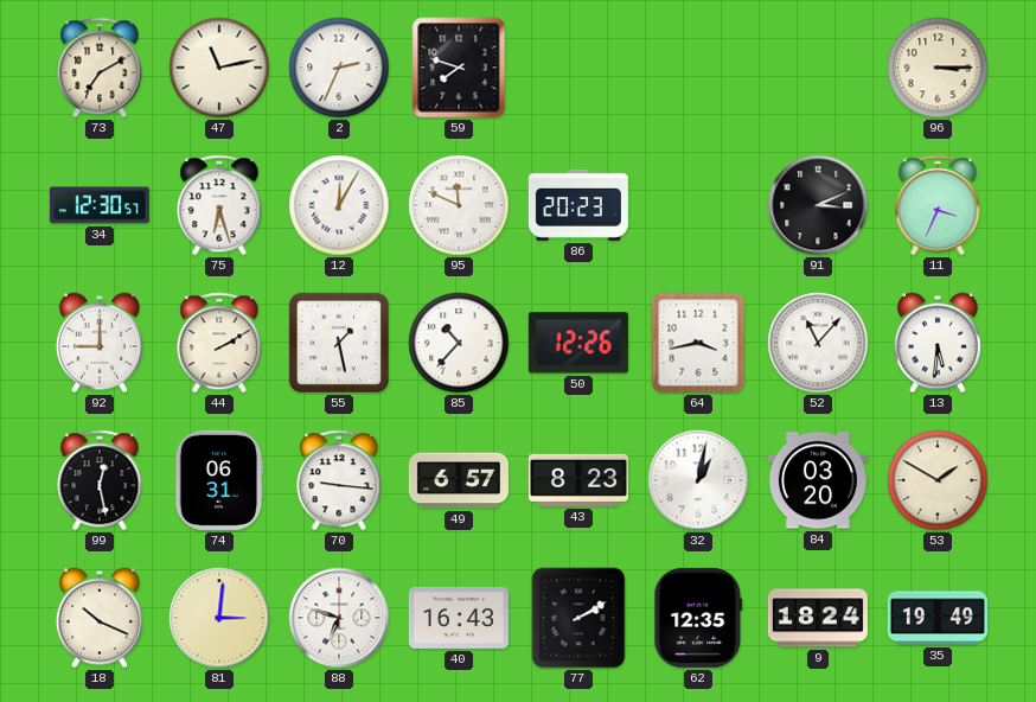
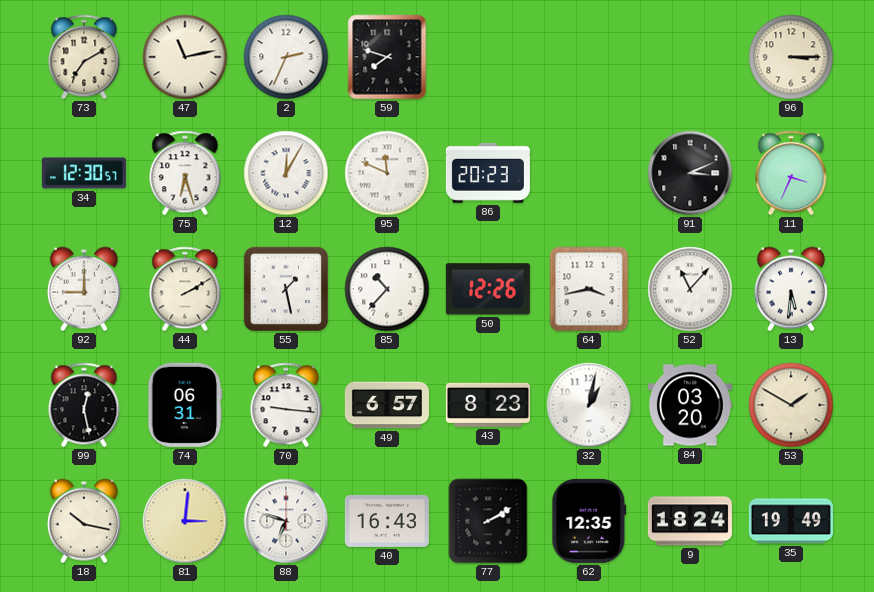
18: 10:19 -> 10:17 (84, 521)
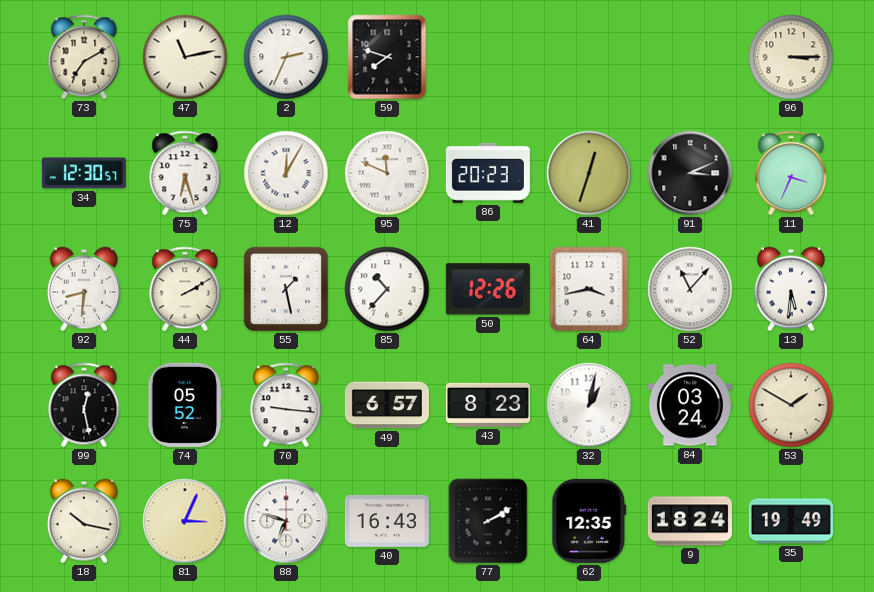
41: none -> 12:33 (589, 173)
92: 9:00 -> 8:31 (84, 289)
74: 06:31 -> 05:52 (185, 405)
84: 03:20 -> 03:24 (690, 405)
81: 3:01 -> 3:04 (185, 521)
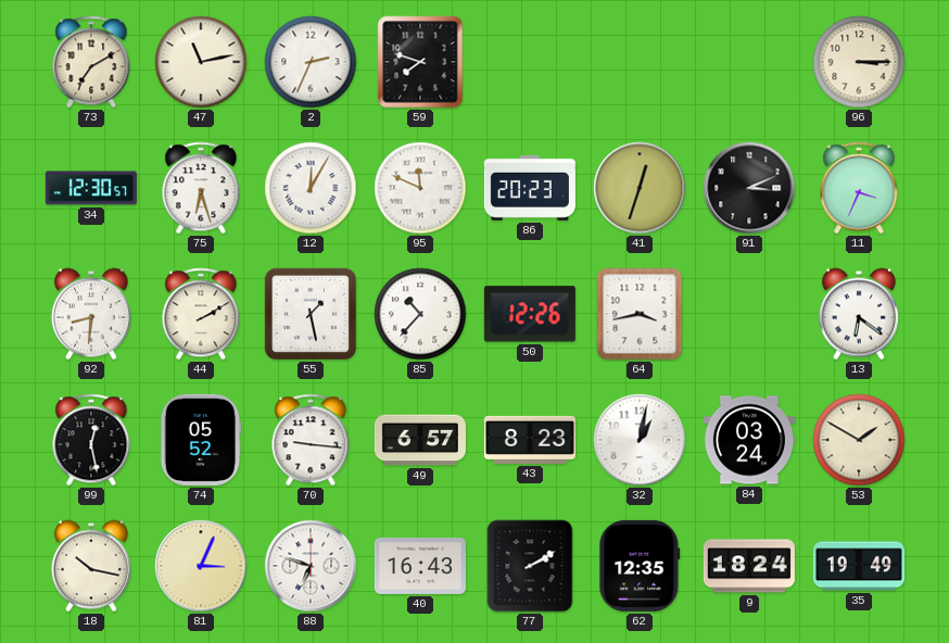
52: 11:07 -> none (690, 289)
13: 5:31 -> 6:21 (859, 314)
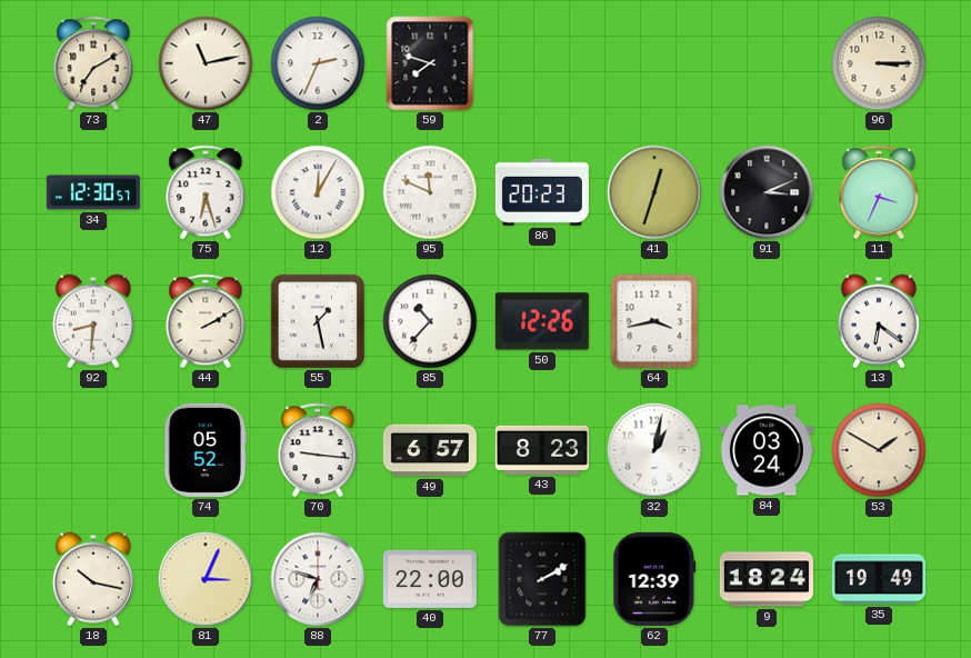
99: 12:28 -> none (91, 440)
40: 16:43 -> 22:00 (430, 579)
62: 12:35 -> 12:39 (654, 579)
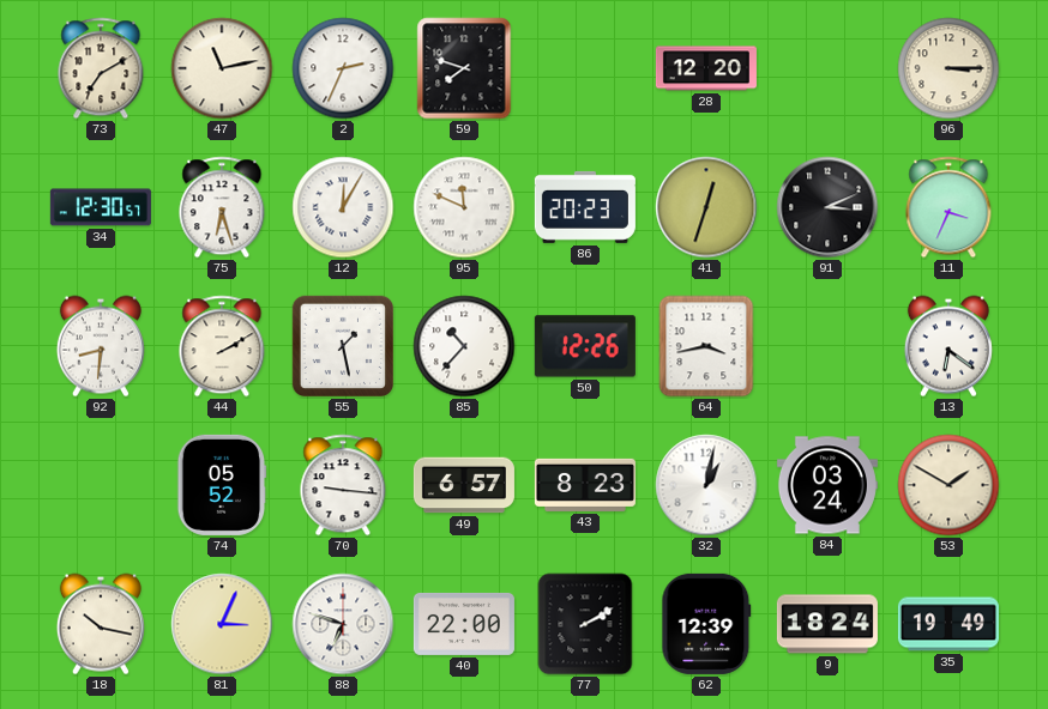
28: none -> 12:20 (706, 68)
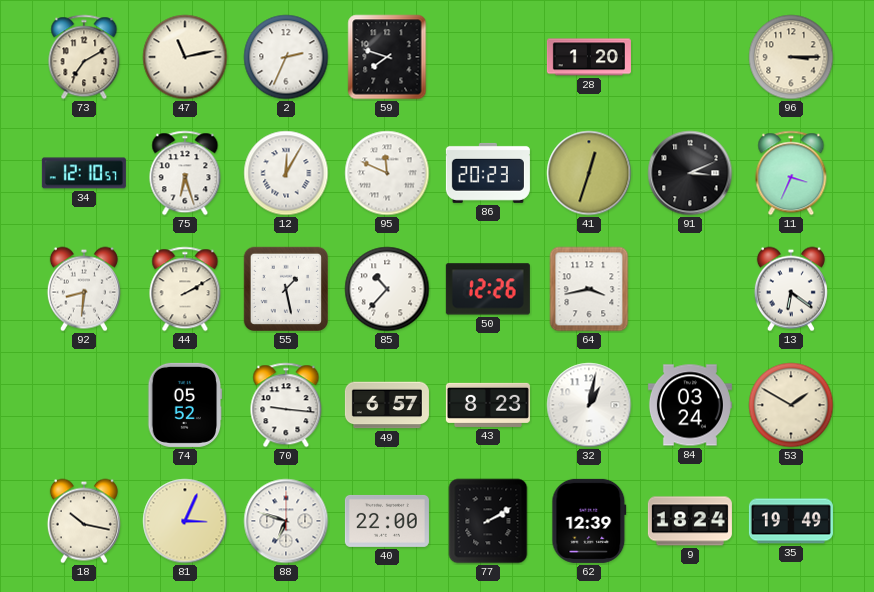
28: 12:20 -> 1:20 (589, 57)
34: 12:30 -> 12:10 (84, 173)
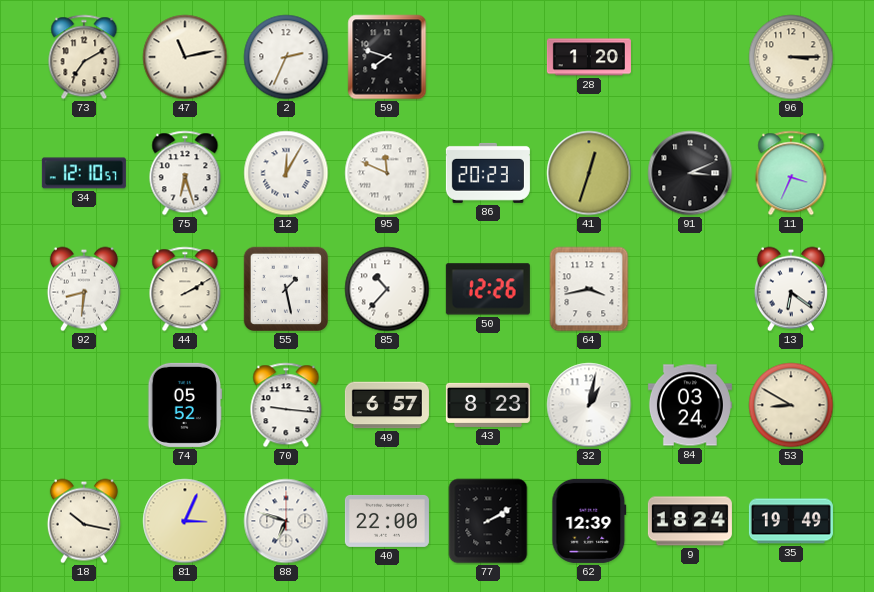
53: 1:50 -> 8:50 (791, 405)
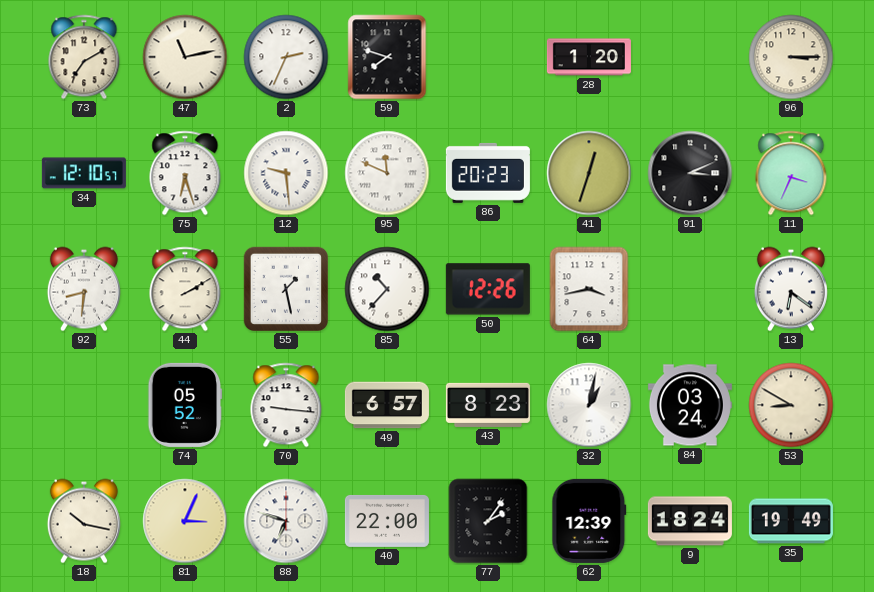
12: 12:05 -> 9:29 (286, 173)
77: 2:10 -> 2:06 (488, 521)
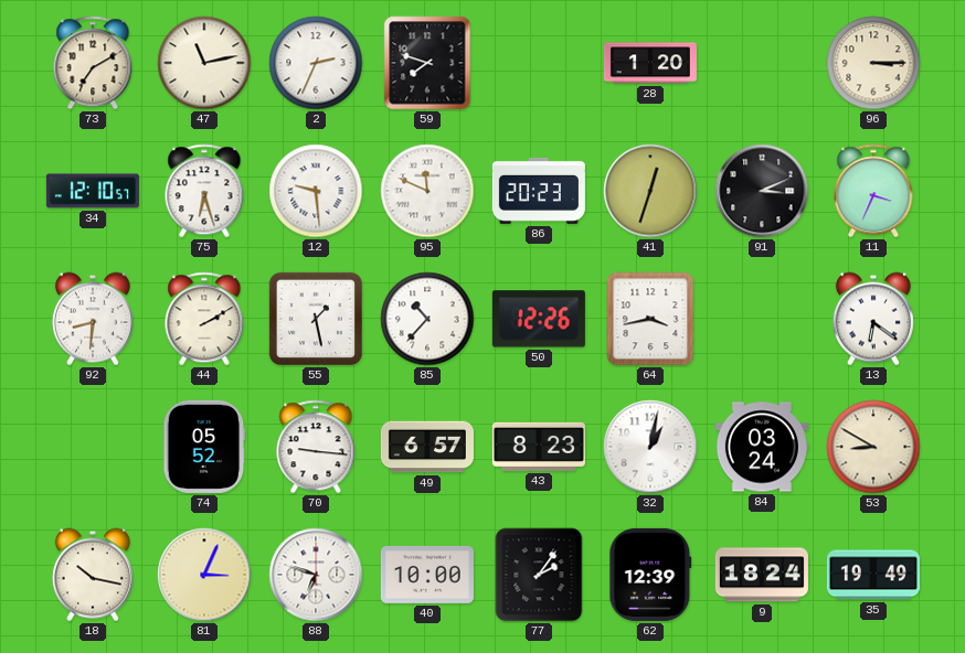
40: 22:00 -> 10:00 (427, 575)
